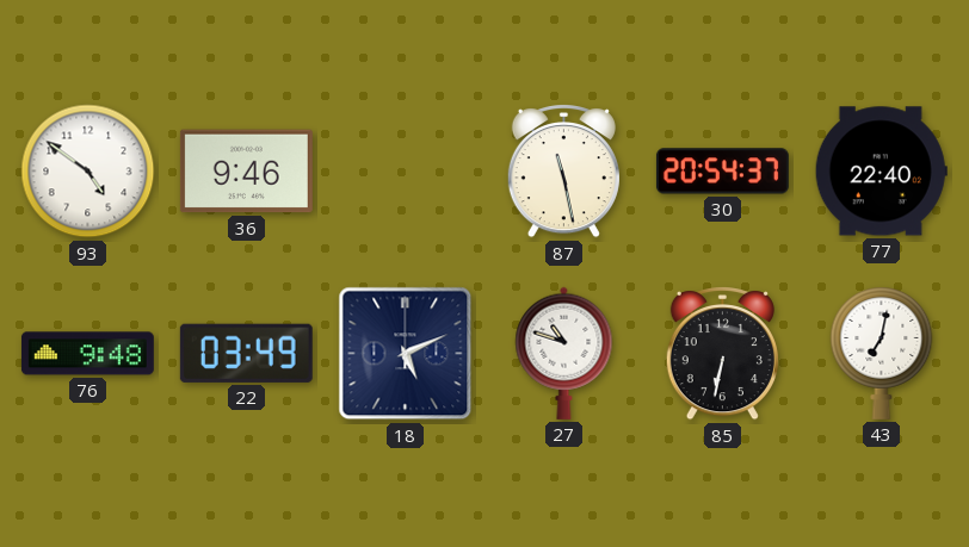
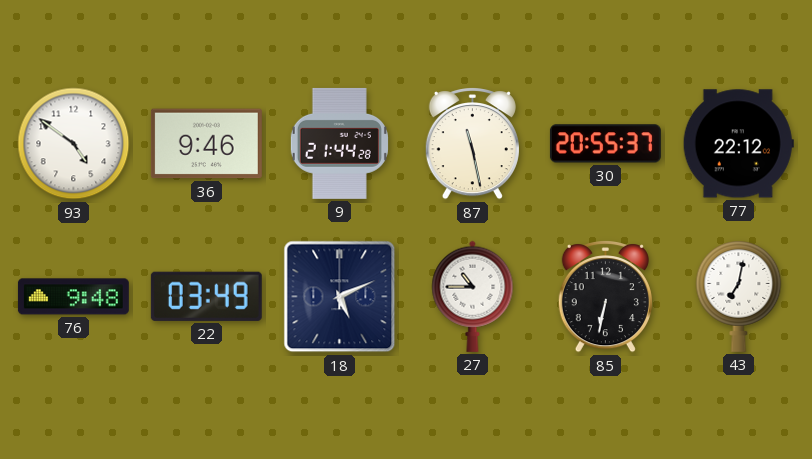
9: none -> 21:44 (339, 143)
30: 20:54 -> 20:55 (605, 144)
77: 22:40 -> 22:12 (738, 144)
27: 10:48 -> 10:45 (473, 296)
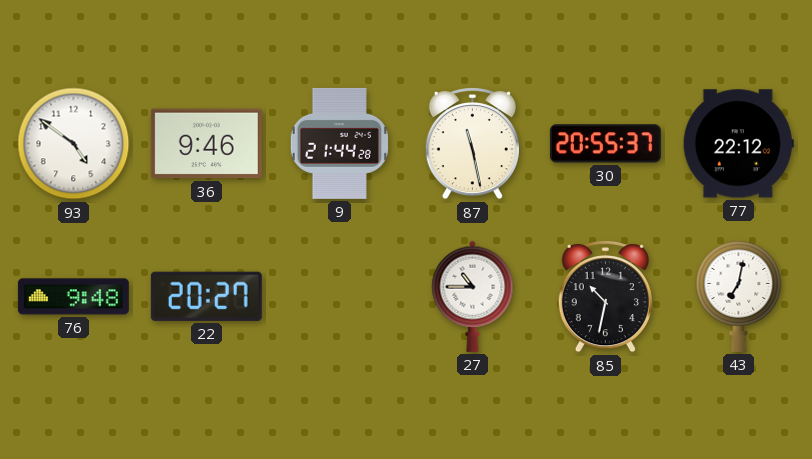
22: 03:49 -> 20:27 (206, 296)
18: 5:11 -> none (340, 297)
85: 6:32 -> 10:32 (605, 297)
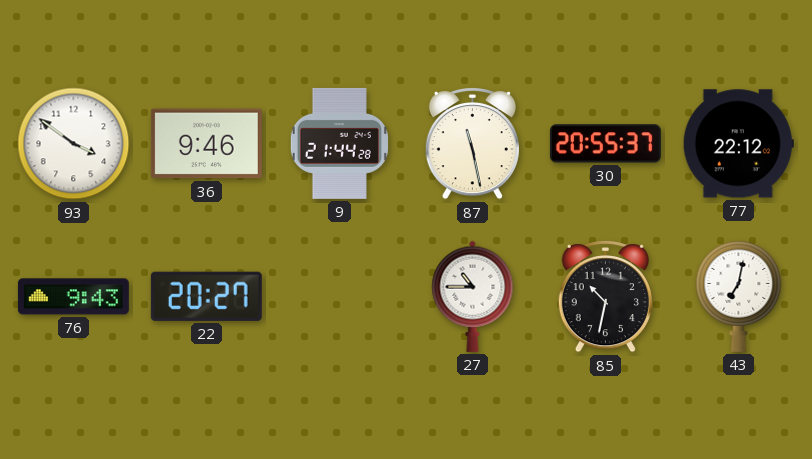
93: 4:51 -> 3:51 (74, 144)
76: 9:48 -> 9:43 (73, 297)
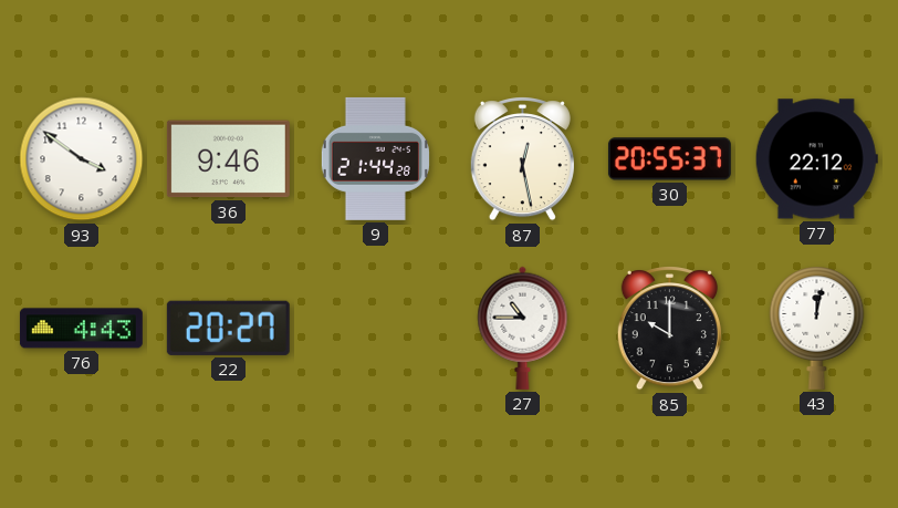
87: 11:28 -> 12:28 (522, 159)
76: 9:43 -> 4:43 (81, 329)
85: 10:32 -> 10:00 (669, 329)
43: 7:02 -> 12:02 (817, 328)
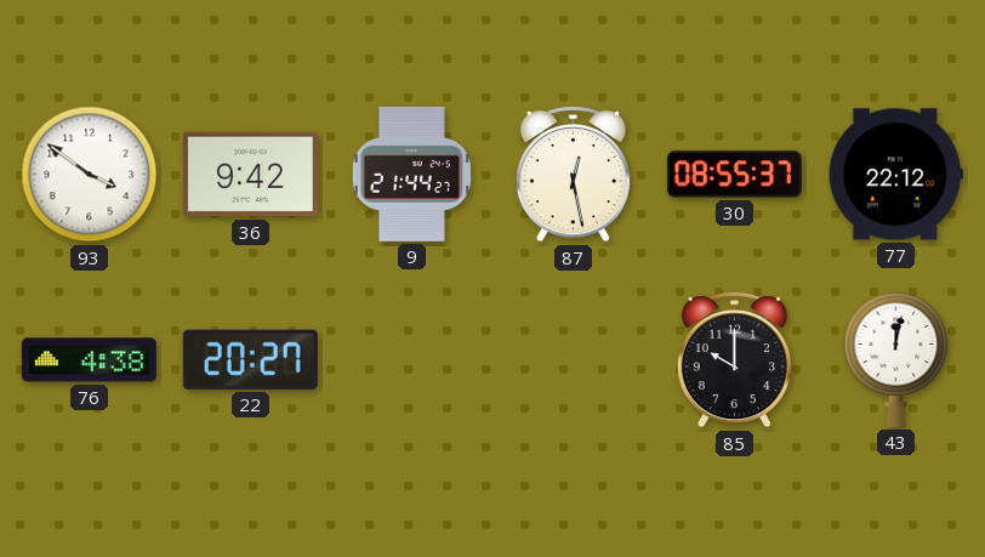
36: 9:46 -> 9:42 (250, 175)
9: 21:44:28 -> 21:44:27 (411, 174)
30: 20:55 -> 08:55 (734, 175)
76: 4:43 -> 4:38 (89, 360)
27: 10:45 -> none (523, 328)
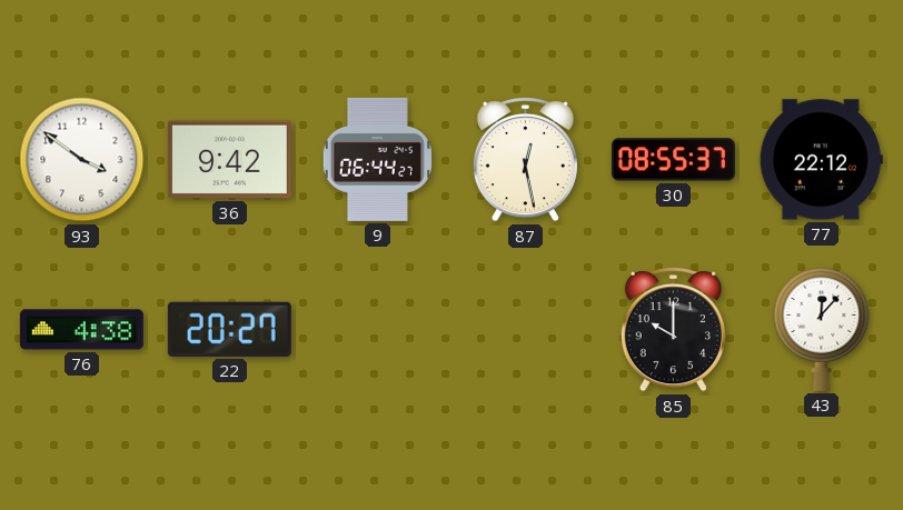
9: 21:44 -> 06:44 (377, 159)
43: 12:02 -> 12:07 (822, 329)
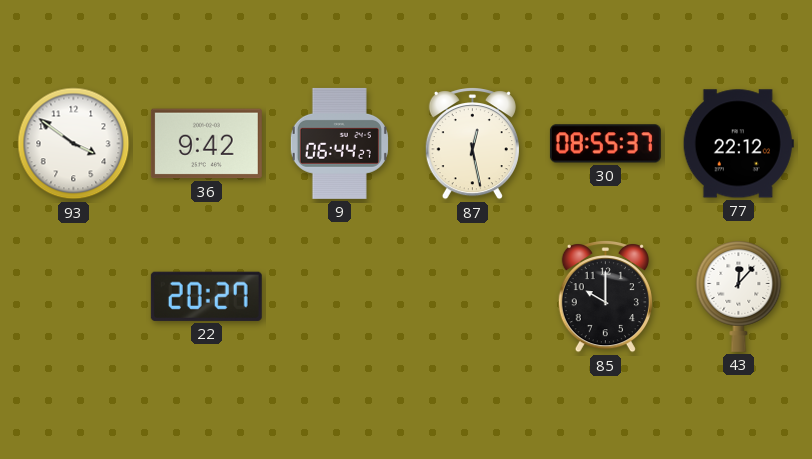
76: 4:38 -> none (81, 330)
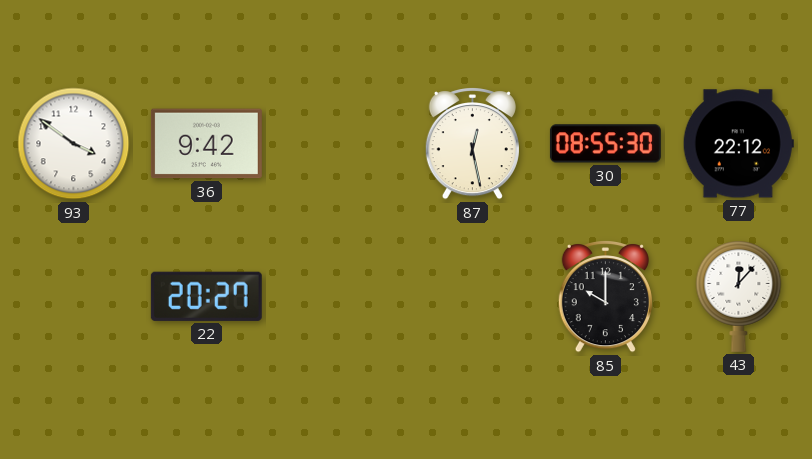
9: 06:44 -> none (339, 143)
30: 08:55:37 -> 08:55:30 (605, 144)
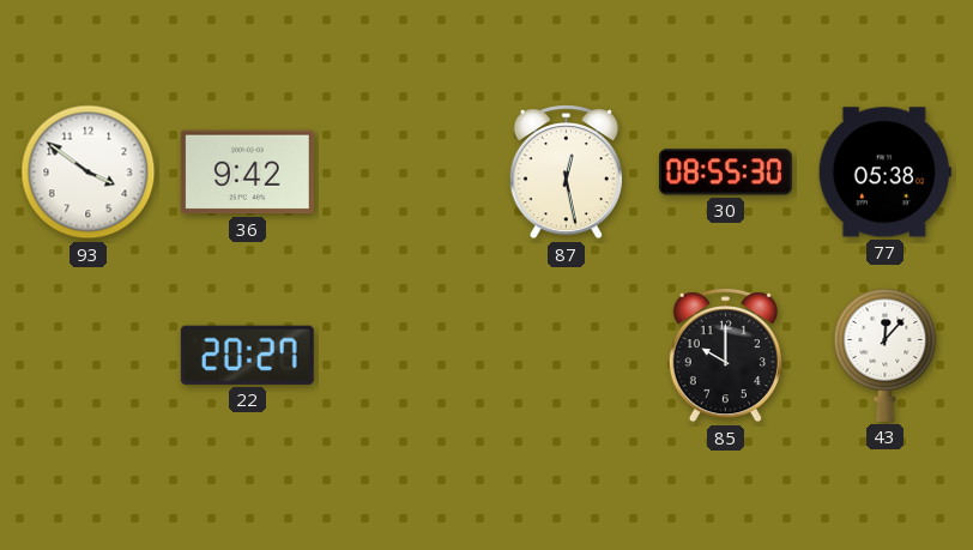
77: 22:12 -> 05:38 (884, 173)
